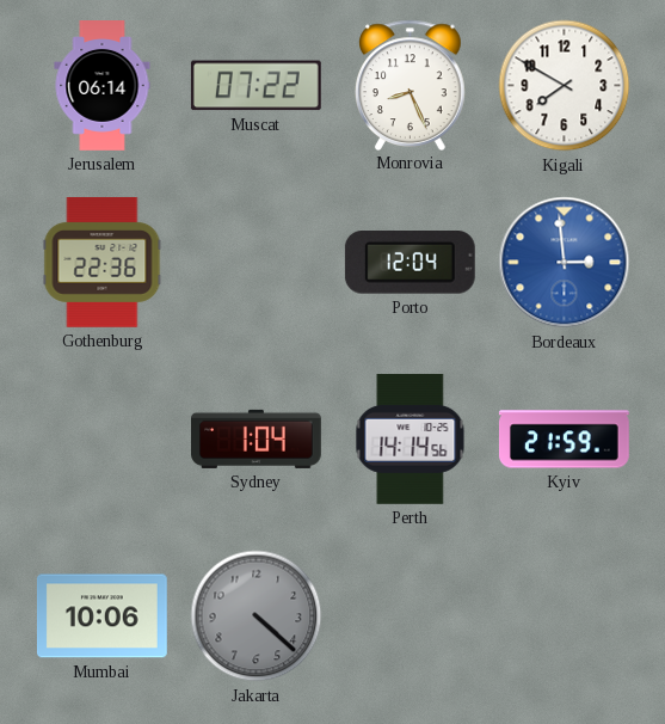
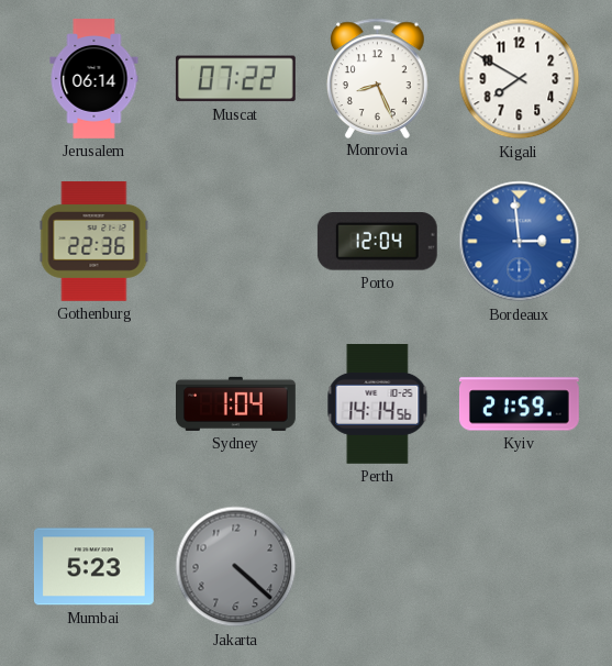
Mumbai: 10:06 -> 5:23 (93, 567)
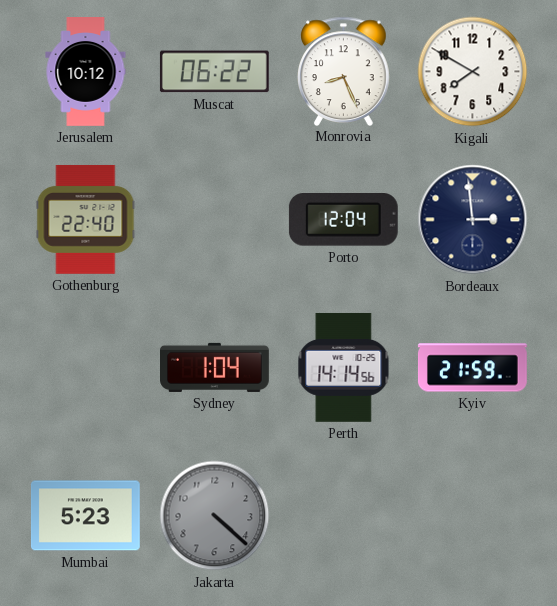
Jerusalem: 06:14 -> 10:12 (86, 72)
Muscat: 07:22 -> 06:22 (214, 72)
Gothenburg: 22:36 -> 22:40 (86, 220)
Bordeaux dial: blue -> navy (473, 220)
